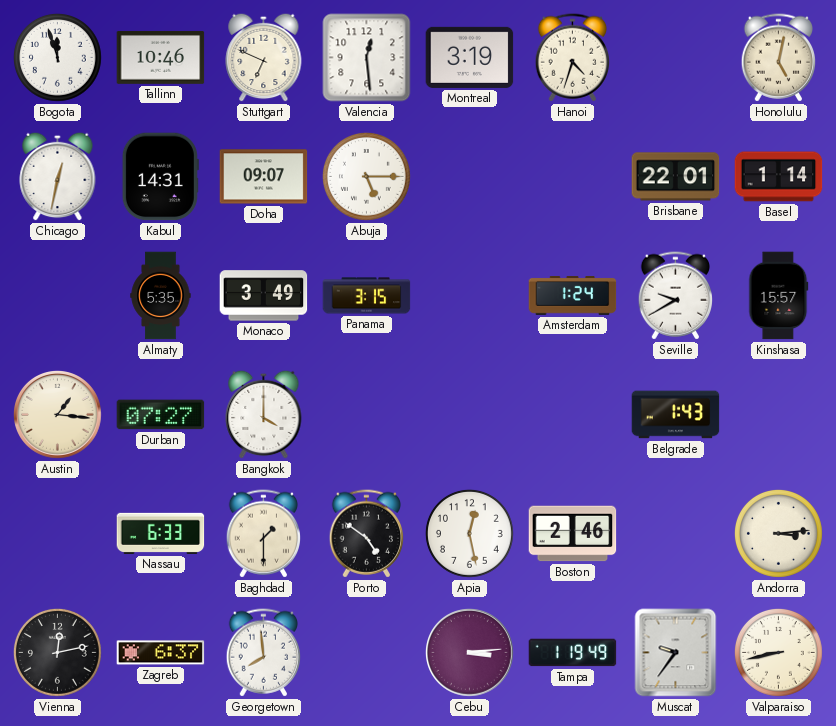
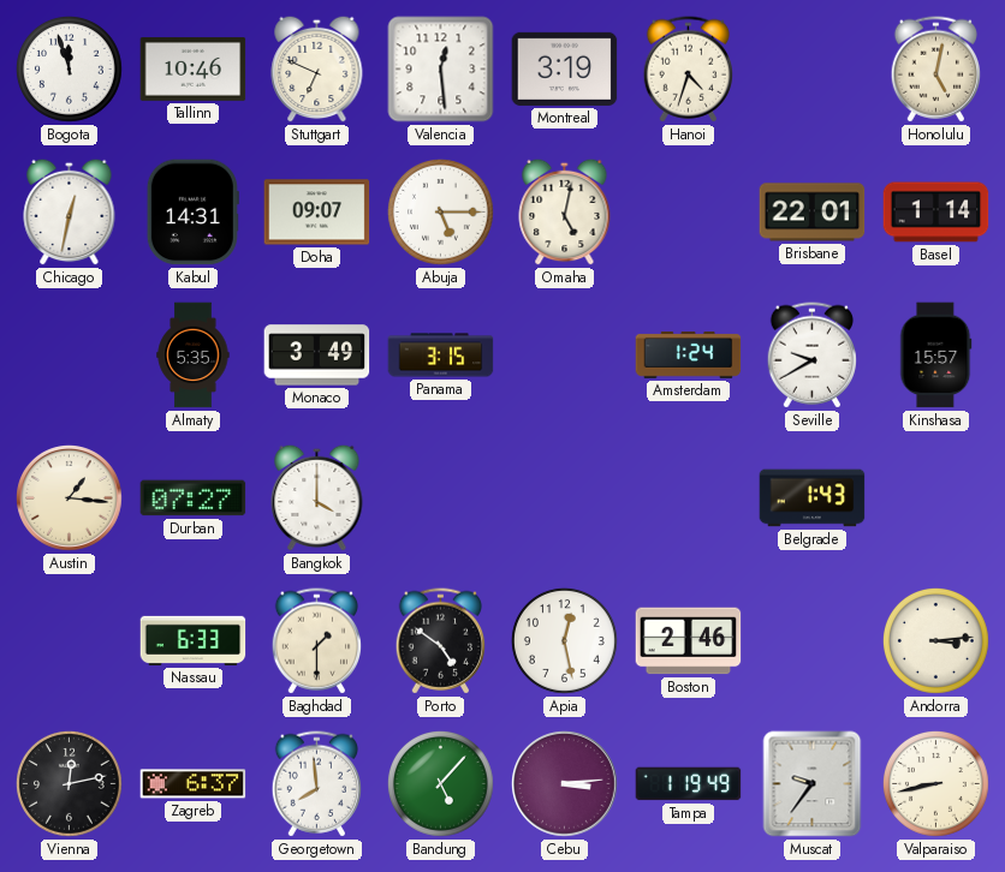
Omaha: none -> 5:02 (565, 211)
Bandung: none -> 5:07 (441, 784)
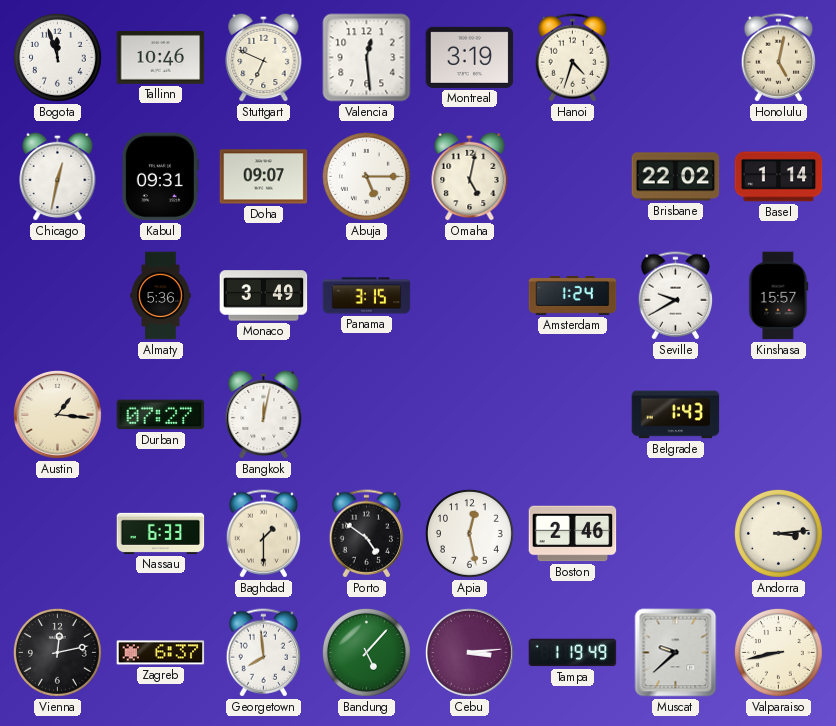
Kabul: 14:31 -> 09:31 (160, 177)
Brisbane: 22:01 -> 22:02 (676, 177)
Almaty: 5:35 -> 5:36 (161, 296)
Bangkok: 4:00 -> 12:02 (264, 414)
Muscat: 9:36 -> 9:38 (676, 653)
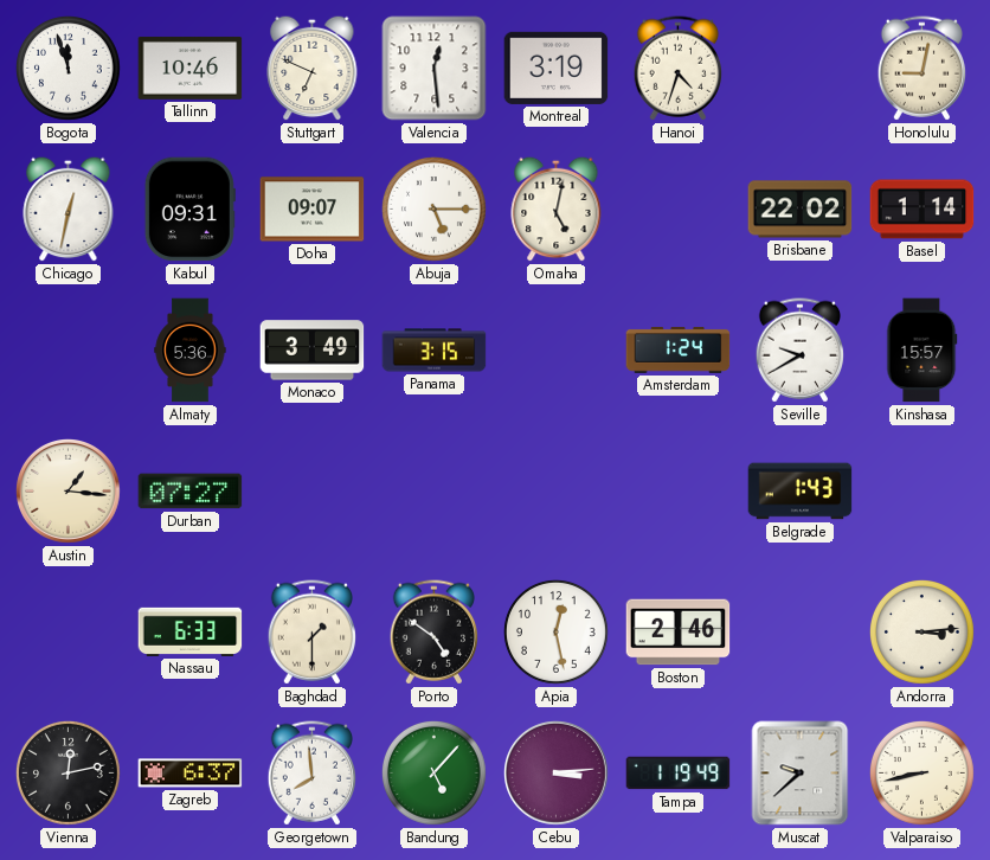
Honolulu: 5:02 -> 9:02 (921, 69)
Bangkok: 12:02 -> none (264, 414)
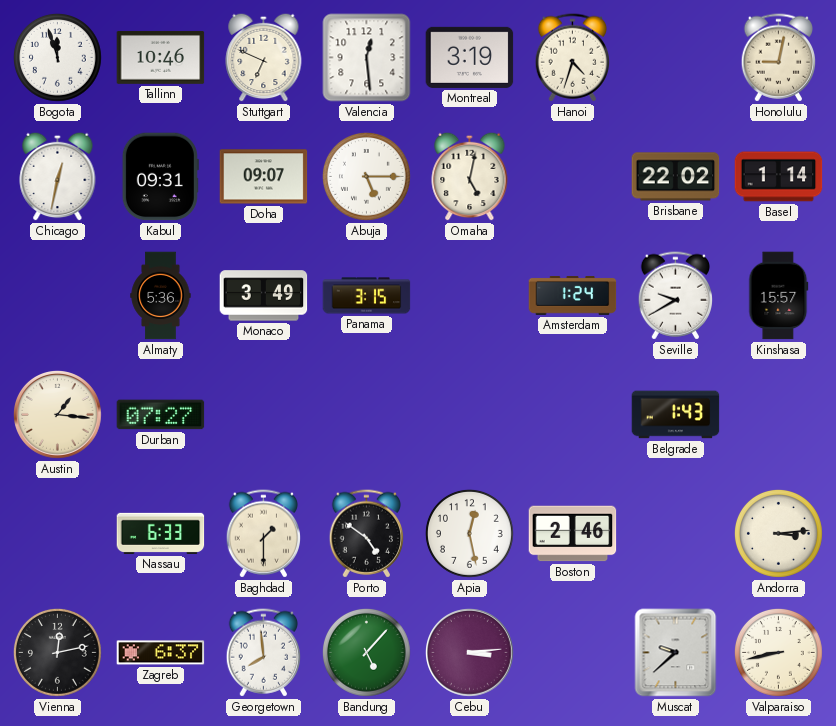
Tampa: 1:19 -> none (679, 774)
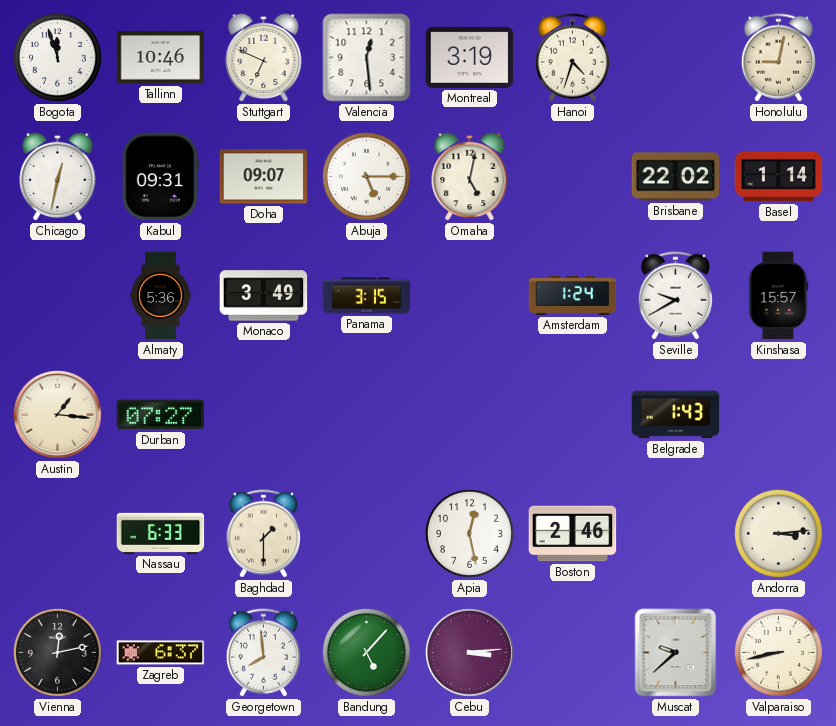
Porto: 4:51 -> none (366, 534)
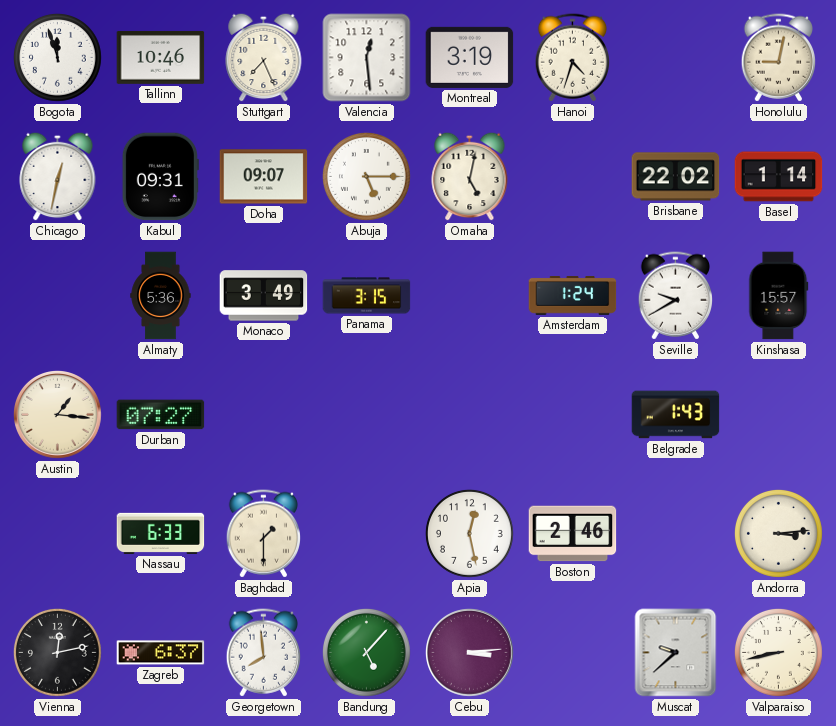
Stuttgart: 6:49 -> 7:26 (264, 57)
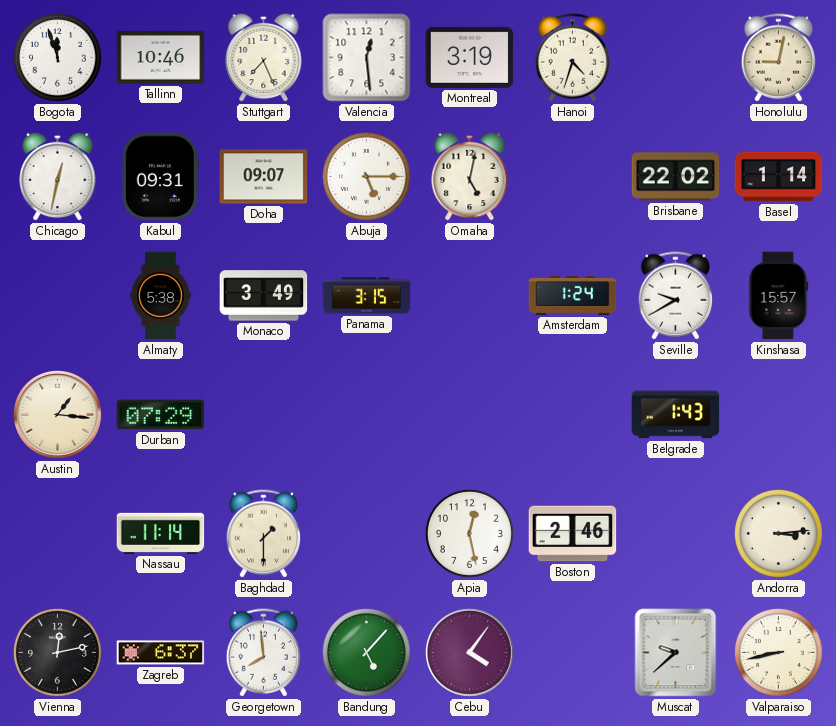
Almaty: 5:36 -> 5:38 (161, 296)
Durban: 07:27 -> 07:29 (161, 415)
Nassau: 6:33 -> 11:14 (161, 533)
Cebu: 3:14 -> 4:06 (470, 653)
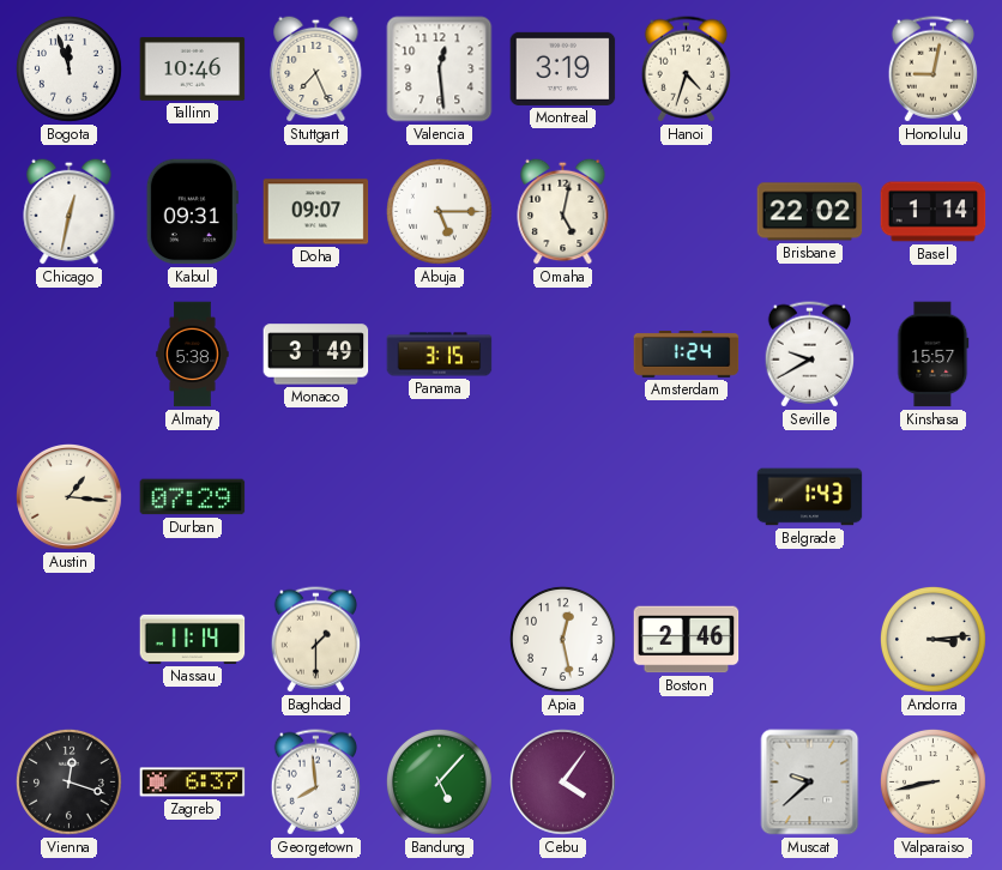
Vienna: 12:13 -> 12:18 (70, 783)
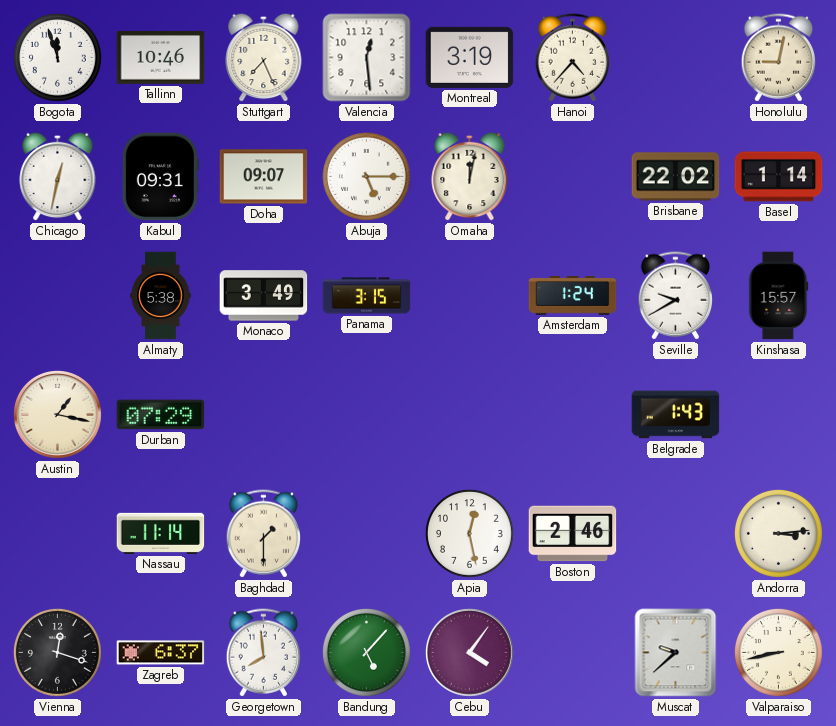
Hanoi: 4:33 -> 4:37 (572, 58)
Omaha: 5:02 -> 12:02 (470, 176)
Austin: 1:16 -> 1:17 (58, 415)
